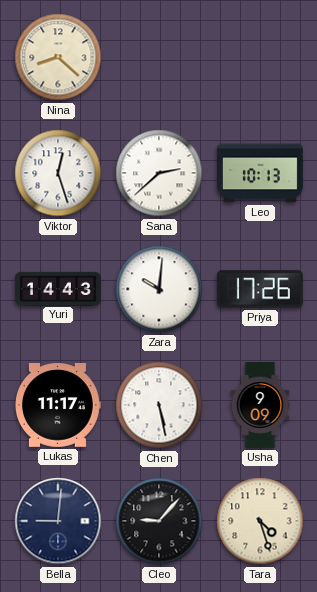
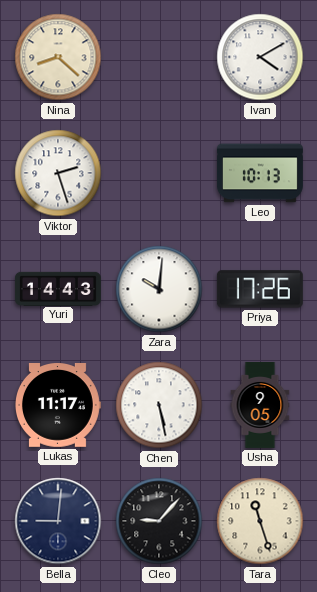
Ivan: none -> 4:10 (260, 57)
Viktor: 12:27 -> 2:27 (58, 173)
Sana: 2:38 -> none (159, 173)
Usha: 9:09 -> 9:05 (260, 405)
Tara: 4:27 -> 11:27 (260, 521)
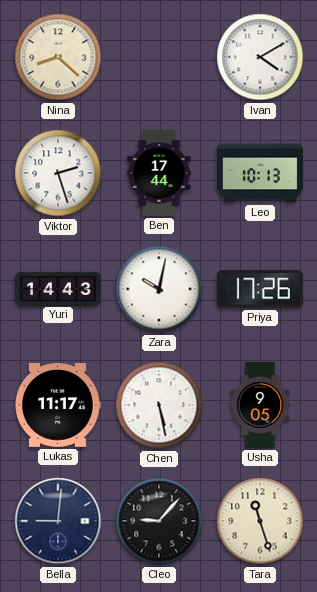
Ben: none -> 17:44 (159, 173)
Zara: 10:01 -> 10:02 (159, 289)
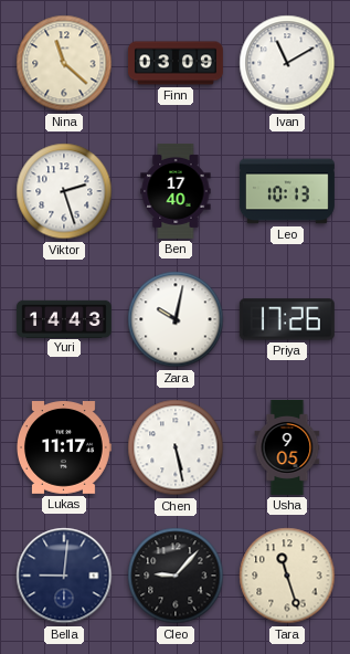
Nina: 8:22 -> 11:22 (64, 63)
Finn: none -> 03:09 (176, 63)
Ivan: 4:10 -> 11:10 (287, 63)
Ben: 17:44 -> 17:40 (176, 191)
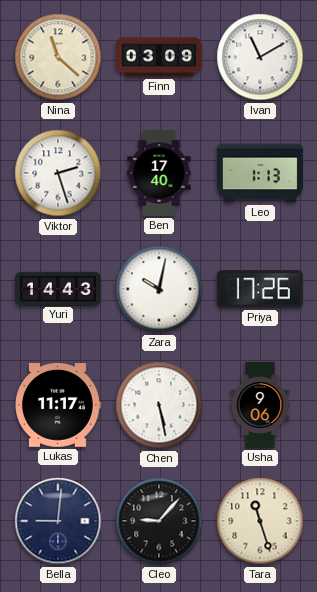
Leo: 10:13 -> 1:13 (260, 173)
Usha: 9:05 -> 9:06 (260, 405)
